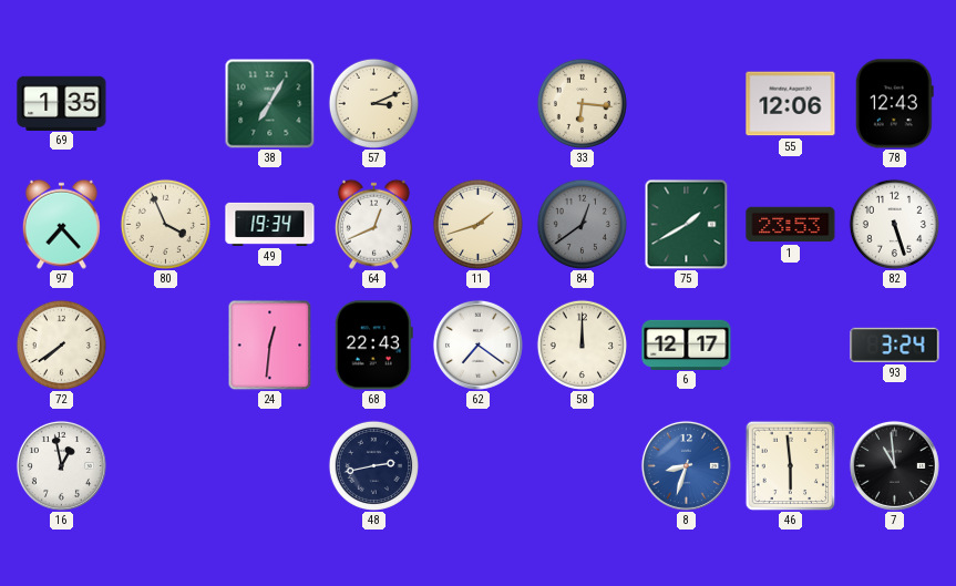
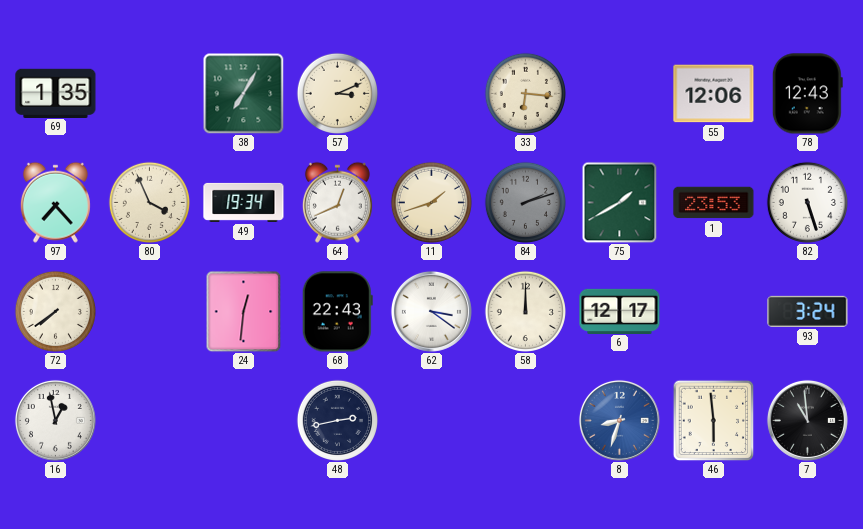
84: 12:39 -> 2:12 (525, 202)
62: 7:21 -> 3:21 (431, 311)
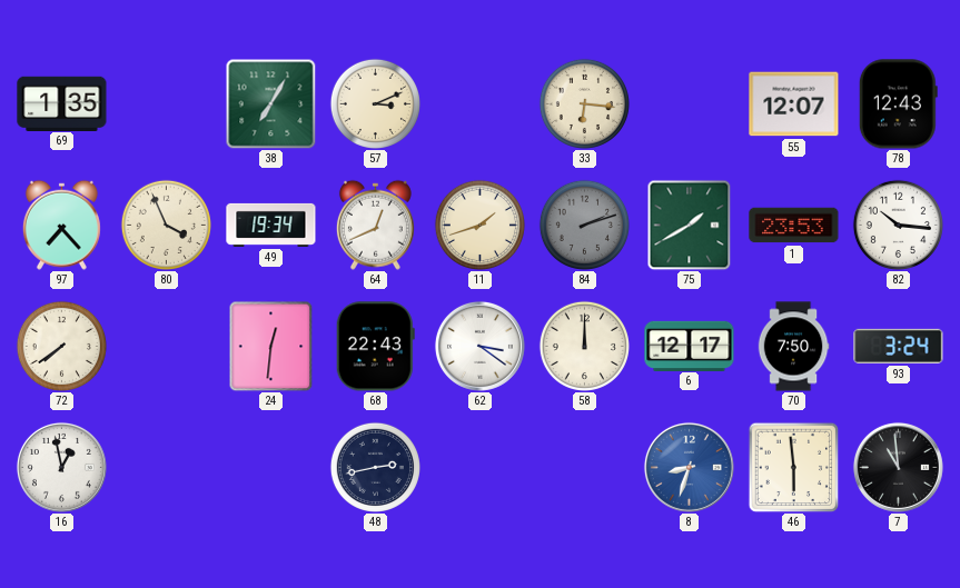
55: 12:06 -> 12:07 (794, 104)
82: 5:27 -> 10:16 (898, 225)
70: none -> 7:50 (793, 347)
